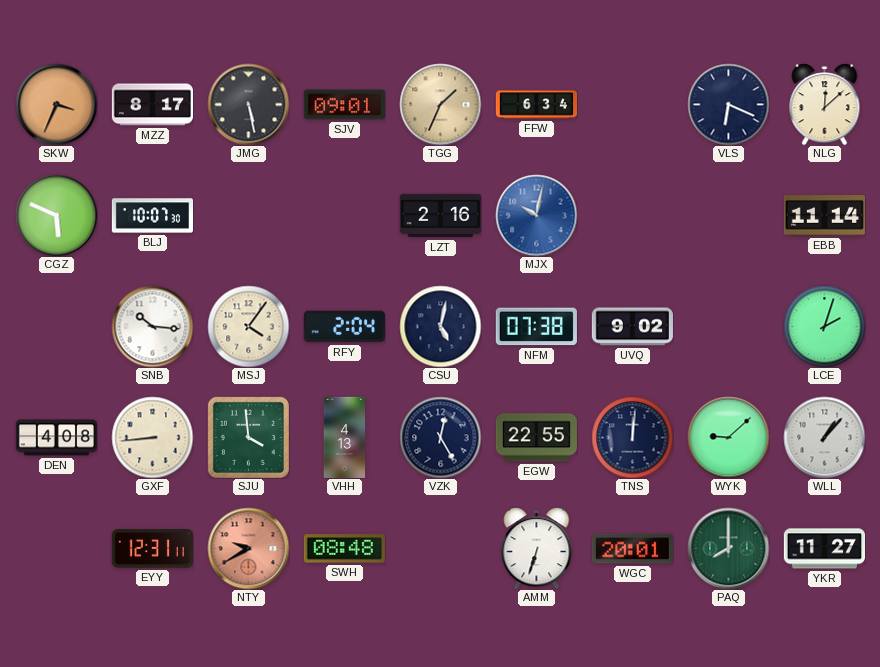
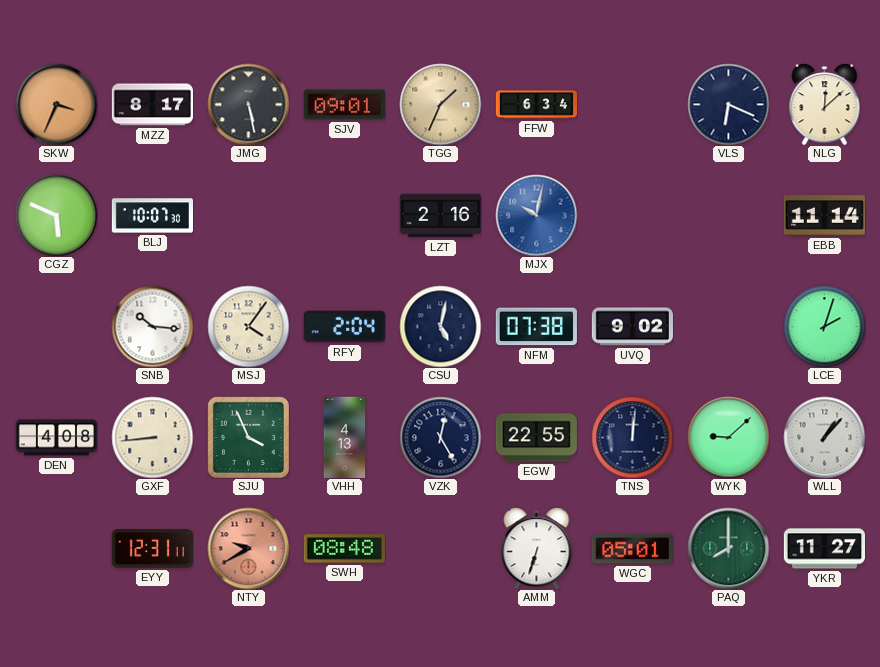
SJU: 3:59 -> 3:56 (248, 437)
WGC: 20:01 -> 05:01 (632, 549)
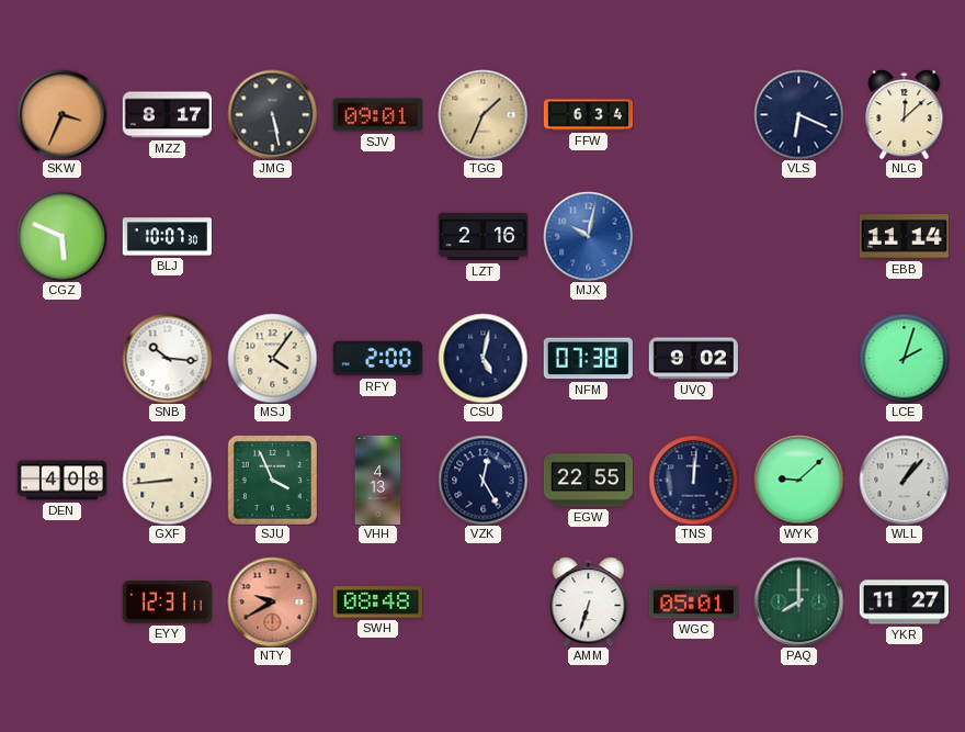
RFY: 2:04 -> 2:00 (377, 359)
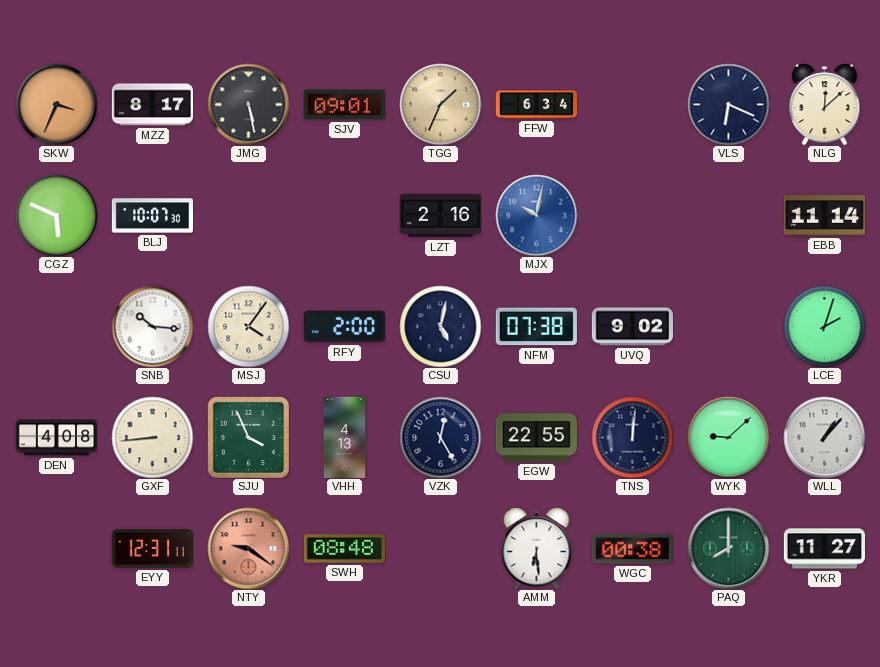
NTY: 9:40 -> 9:21 (248, 548)
AMM: 6:33 -> 6:29 (537, 548)
WGC: 05:01 -> 00:38 (632, 549)
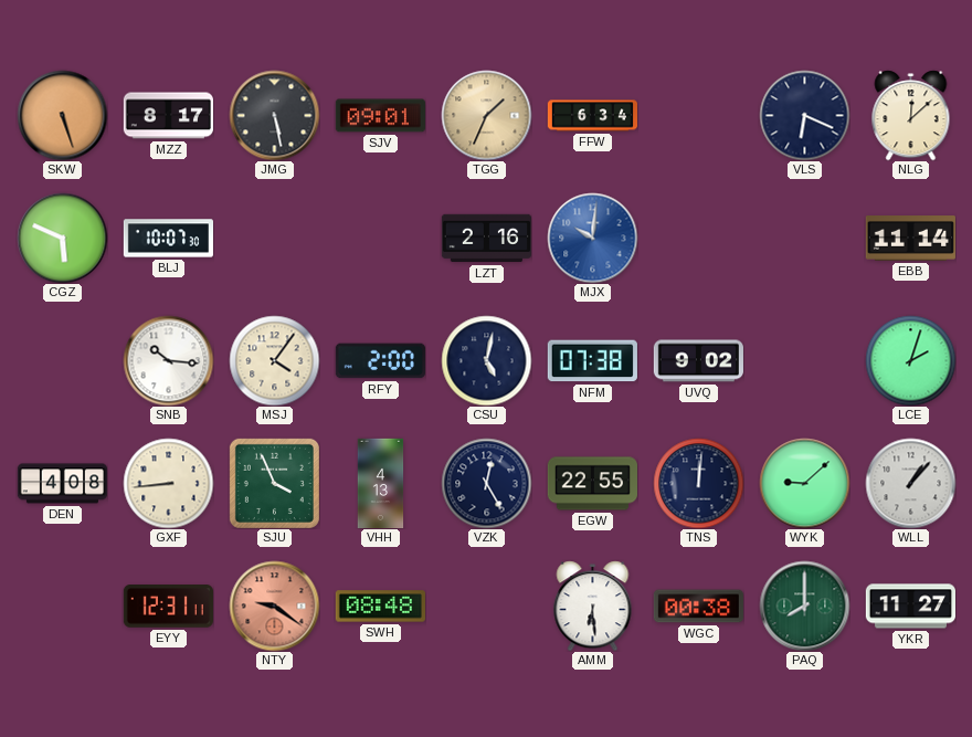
SKW: 3:34 -> 5:27 (62, 115)
MJX: 10:02 -> 10:01 (592, 238)
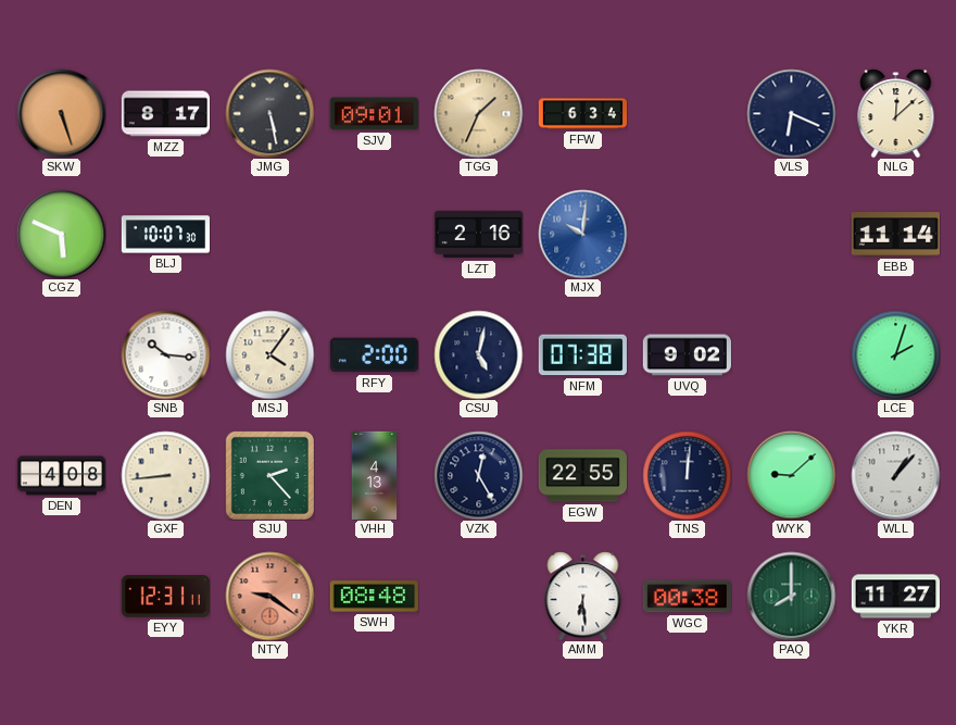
SJU: 3:56 -> 2:23 (269, 475)
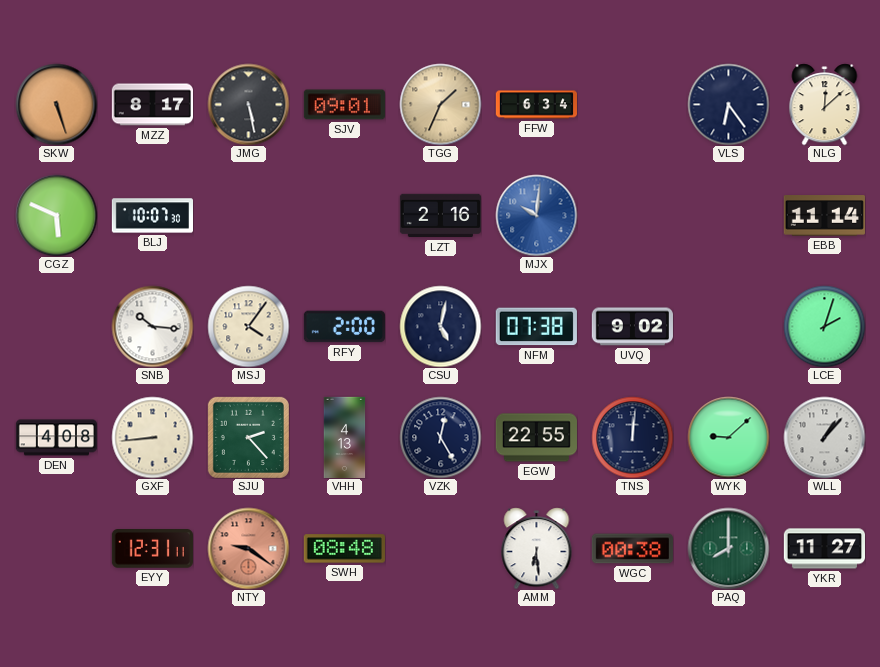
VLS: 6:19 -> 6:24 (728, 104)
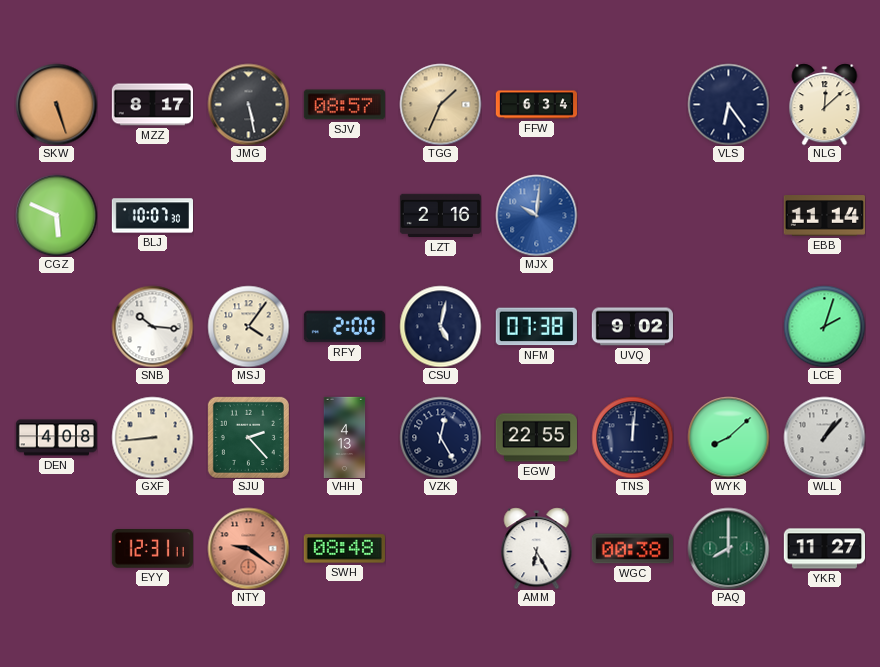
SJV: 09:01 -> 08:57 (344, 105)
WYK: 9:08 -> 8:08 (728, 437)
AMM: 6:29 -> 6:25 (537, 548)
